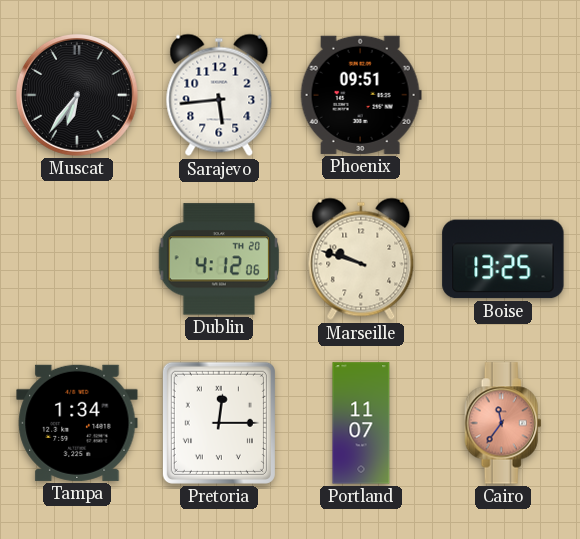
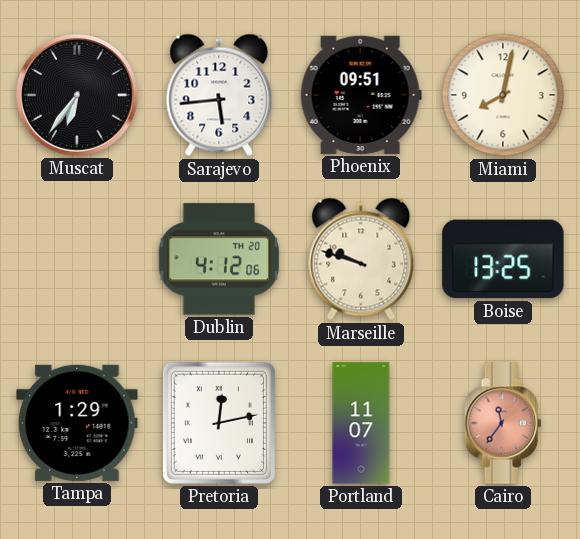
Miami: none -> 8:02 (503, 95)
Tampa: 1:34 -> 1:29 (77, 423)
Pretoria: 12:15 -> 12:13 (219, 423)
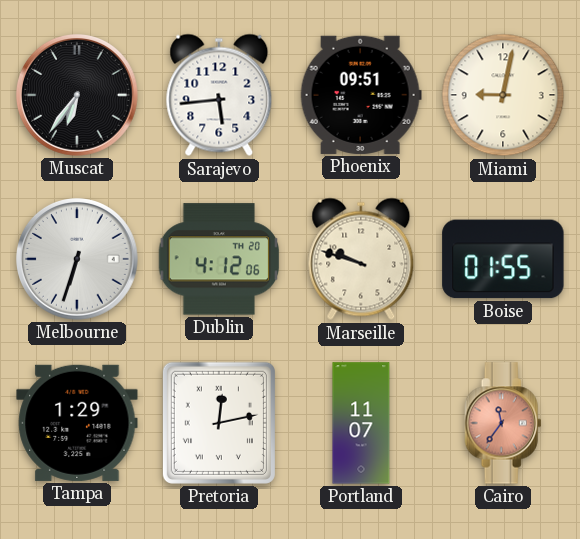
Miami: 8:02 -> 9:02 (503, 95)
Melbourne: none -> 6:33 (78, 260)
Boise: 13:25 -> 01:55 (503, 259)
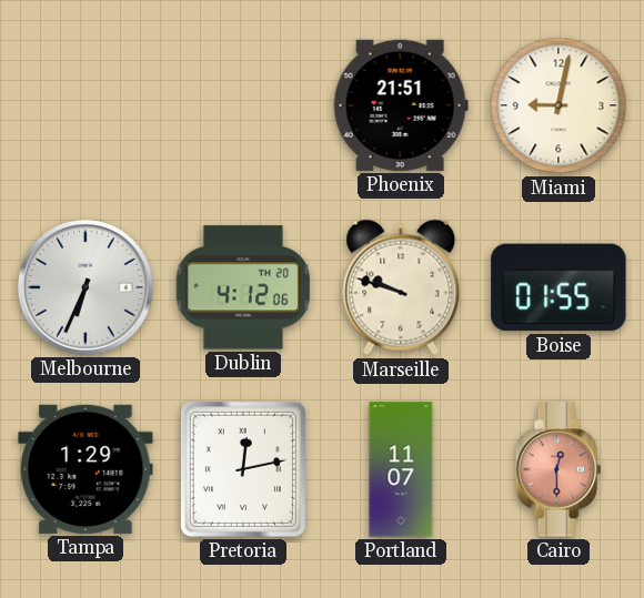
Muscat: 6:36 -> none (78, 96)
Sarajevo: 5:44 -> none (219, 95)
Phoenix: 09:51 -> 21:51 (401, 105)
Melbourne: 6:33 -> 6:34 (87, 288)
Cairo: 11:36 -> 12:30 (559, 469)
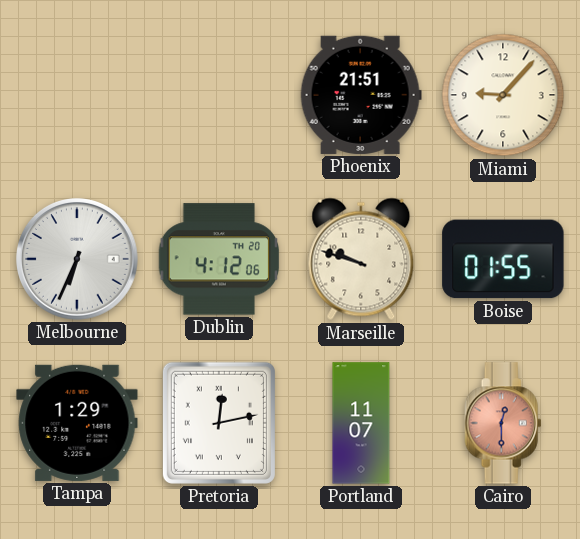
Miami: 9:02 -> 9:07 (503, 95)
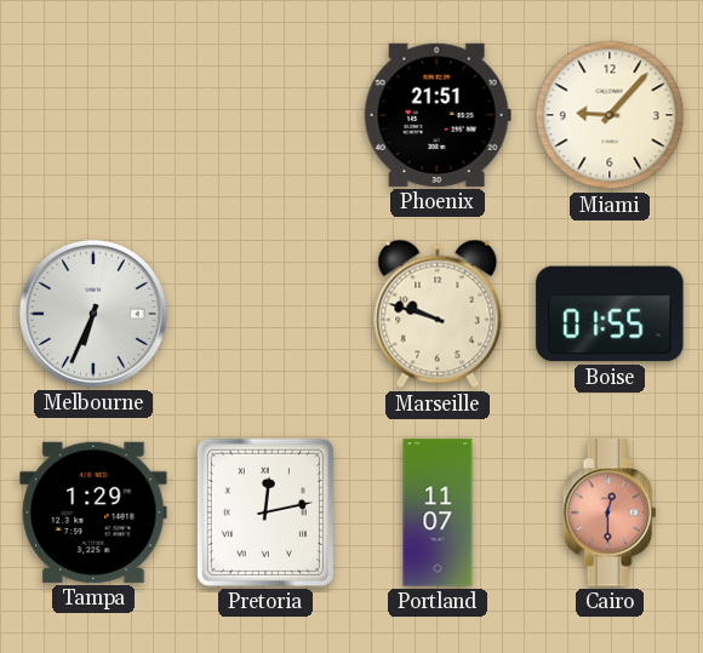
Dublin: 4:12 -> none (219, 259)
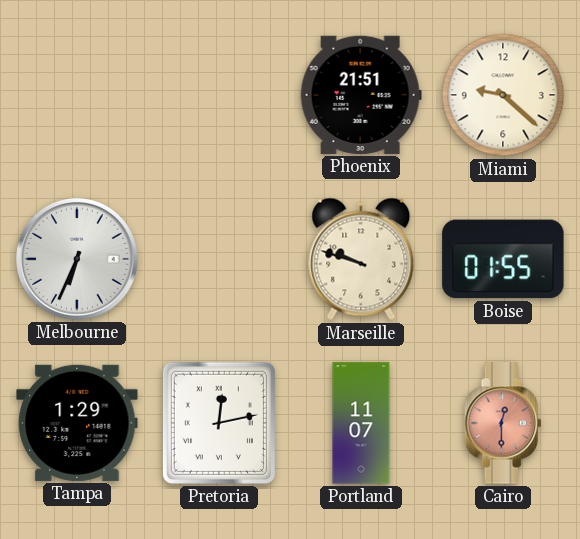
Miami: 9:07 -> 9:22 (503, 95)
